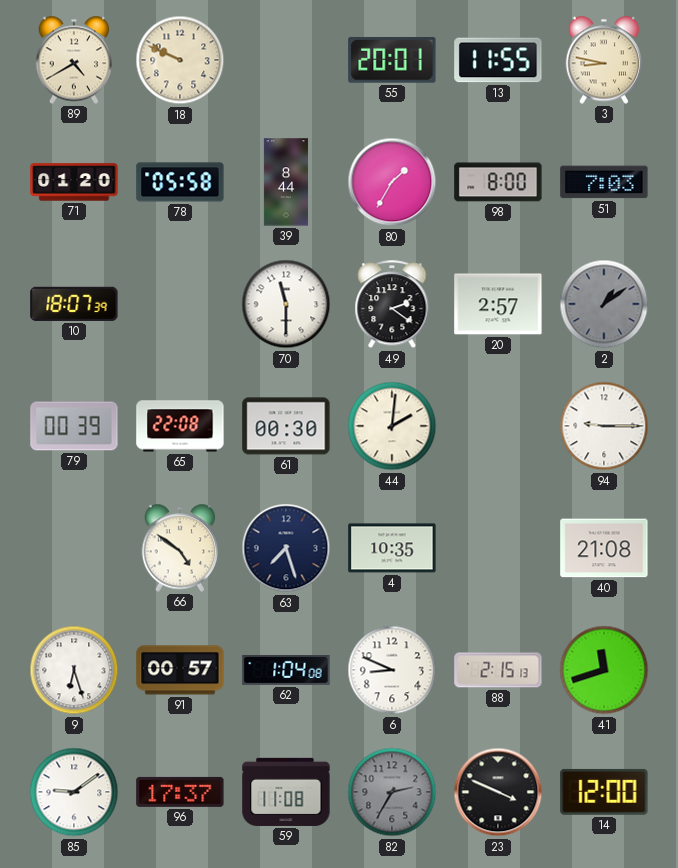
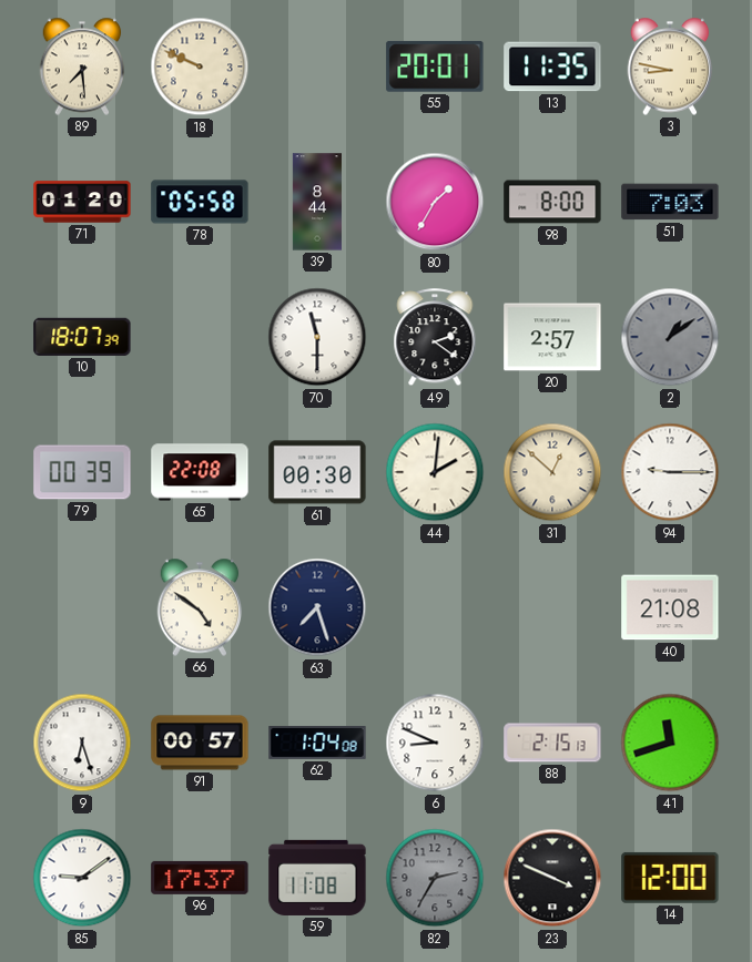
89: 4:40 -> 7:29 (82, 66)
13: 11:55 -> 11:35 (552, 66)
31: none -> 12:52 (552, 472)
4: 10:35 -> none (392, 548)
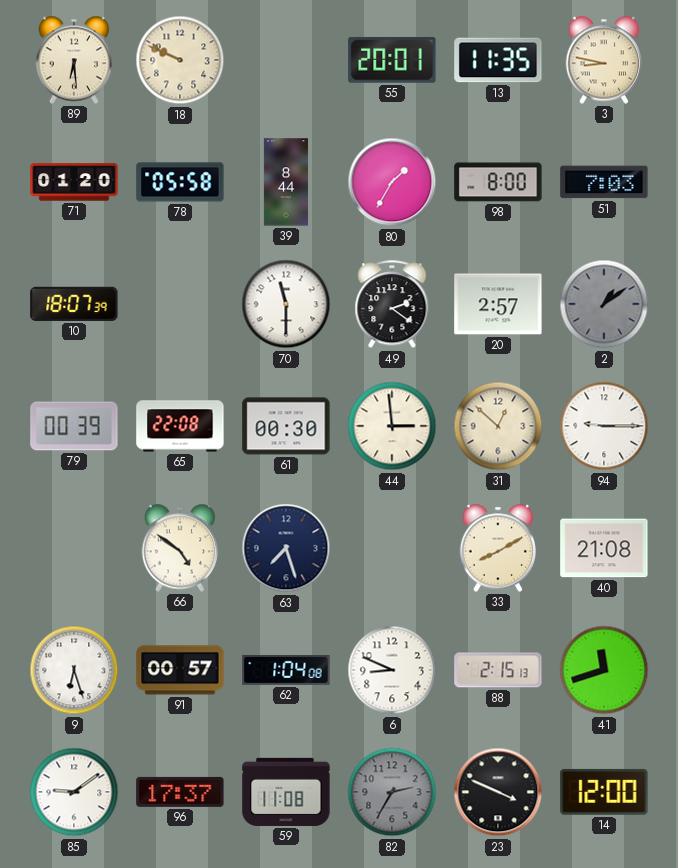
89: 7:29 -> 6:29 (74, 60)
44: 2:01 -> 2:59 (392, 426)
33: none -> 8:10 (498, 548)
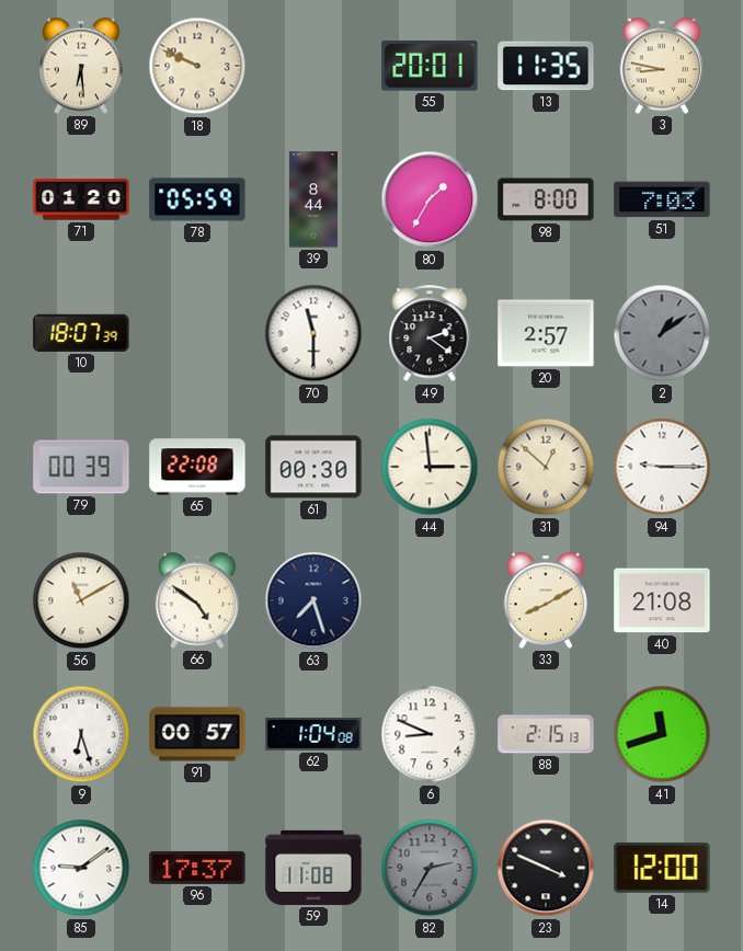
78: 05:58 -> 05:59 (197, 199)
56: none -> 11:10 (81, 600)
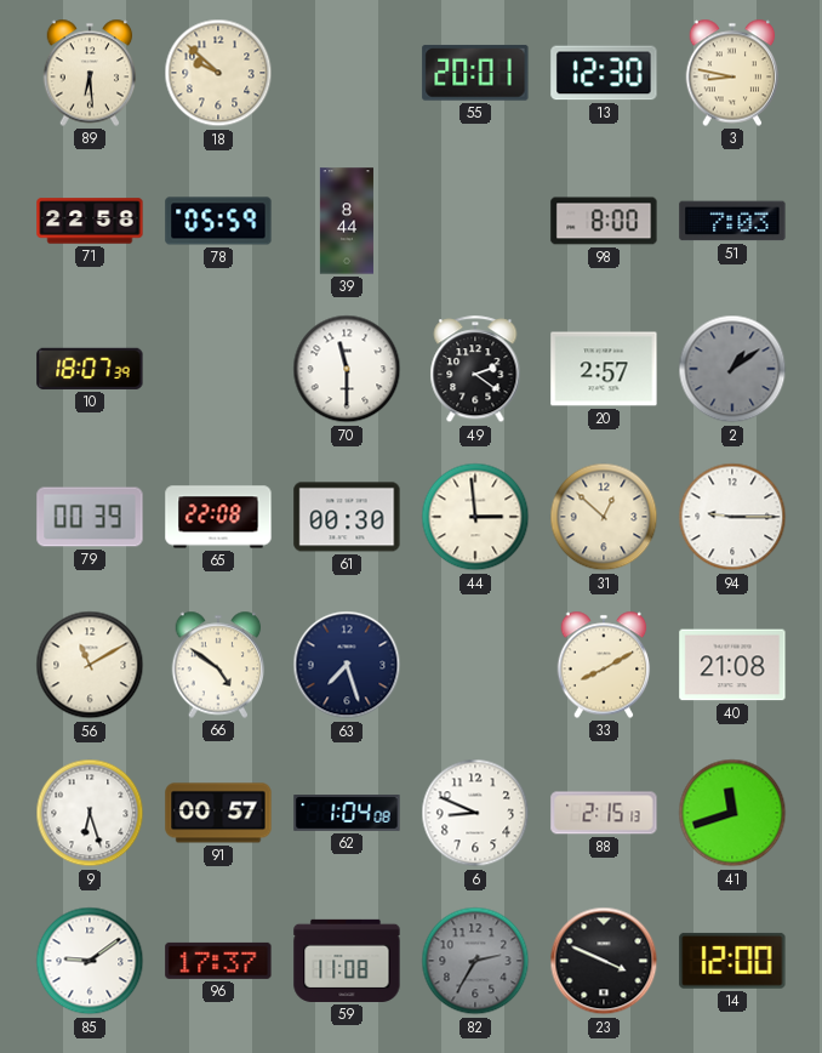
18: 9:49 -> 9:52 (218, 73)
13: 11:35 -> 12:30 (604, 73)
71: 01:20 -> 22:58 (90, 221)
80: 1:35 -> none (430, 199)
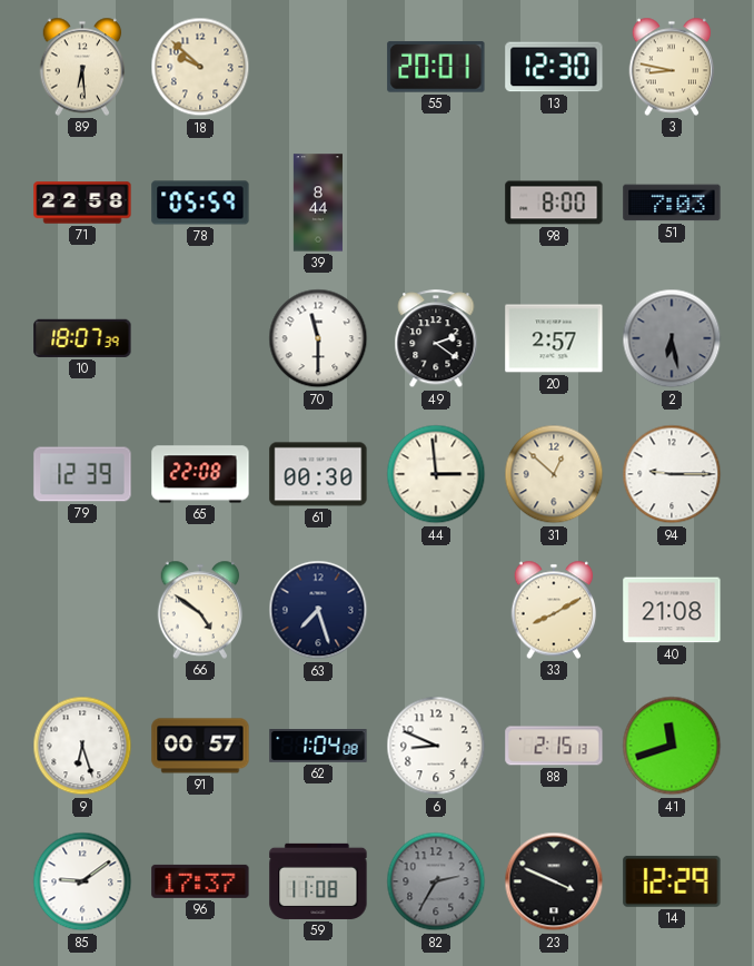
2: 1:09 -> 6:28 (672, 338)
79: 00:39 -> 12:39 (82, 474)
56: 11:10 -> none (90, 665)
14: 12:00 -> 12:29 (672, 881)
